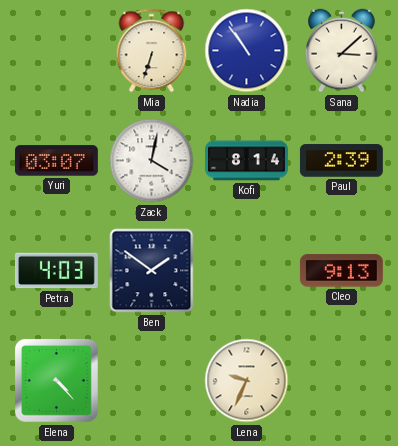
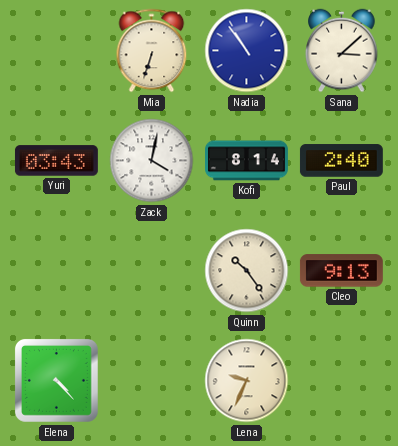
Yuri: 03:07 -> 03:43 (56, 161)
Paul: 2:39 -> 2:40 (341, 161)
Petra: 4:03 -> none (56, 271)
Ben: 1:51 -> none (152, 271)
Quinn: none -> 10:24 (247, 271)
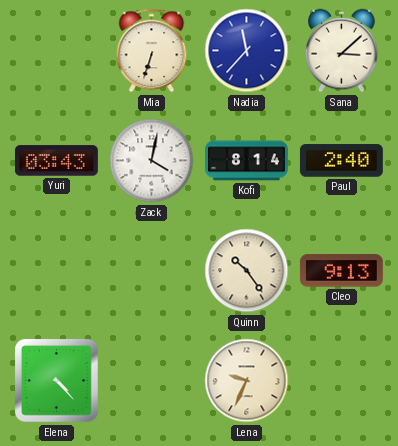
Nadia: 10:54 -> 11:37 (247, 51)
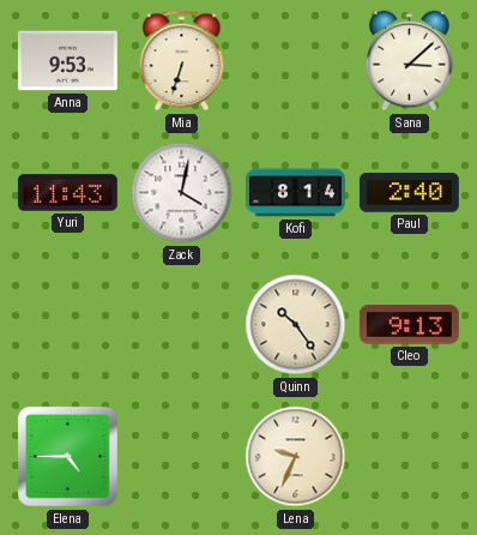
Anna: none -> 9:53 (67, 61)
Nadia: 11:37 -> none (247, 51)
Yuri: 03:43 -> 11:43 (67, 193)
Elena: 4:23 -> 4:45 (67, 456)
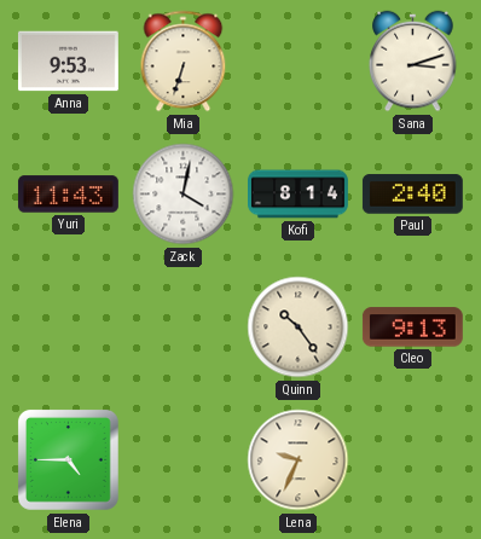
Sana: 3:08 -> 3:12 (413, 62)
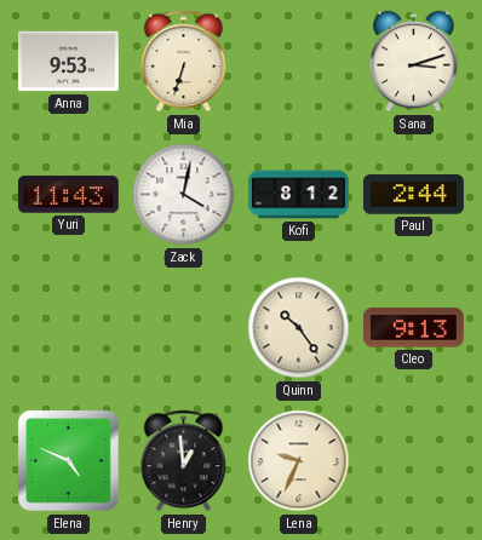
Kofi: 8:14 -> 8:12 (299, 195)
Paul: 2:40 -> 2:44 (413, 195)
Elena: 4:45 -> 4:49 (68, 460)
Henry: none -> 12:59 (184, 461)
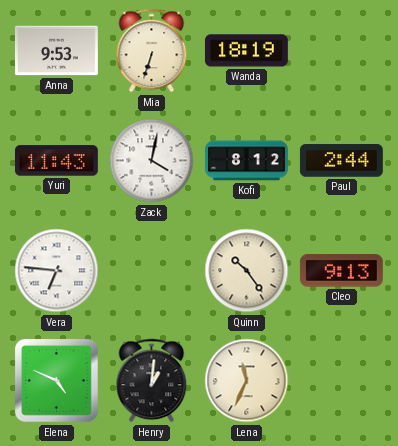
Wanda: none -> 18:19 (246, 51)
Sana: 3:12 -> none (414, 62)
Vera: none -> 6:46 (57, 271)
Henry: 12:59 -> 1:01 (152, 381)
Lena: 9:34 -> 11:34 (247, 381)
